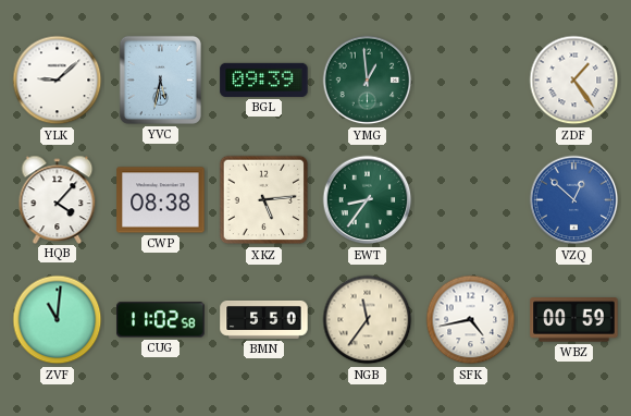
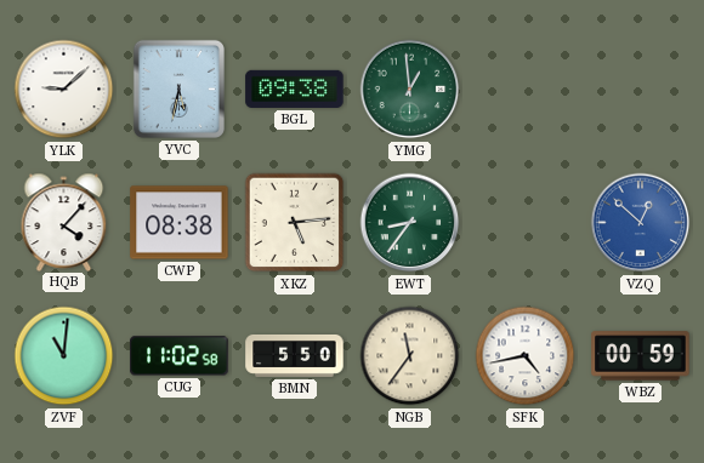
BGL: 09:39 -> 09:38 (295, 88)
ZDF: 1:24 -> none (574, 81)
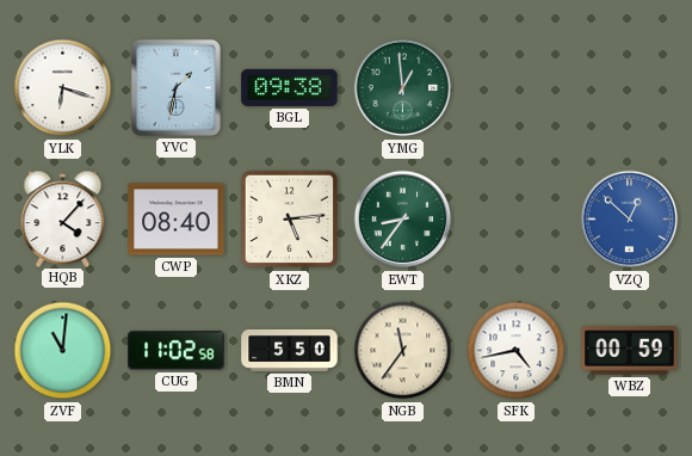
YLK: 9:08 -> 6:18 (63, 88)
YVC: 5:32 -> 1:32 (175, 87)
CWP: 08:38 -> 08:40 (177, 220)
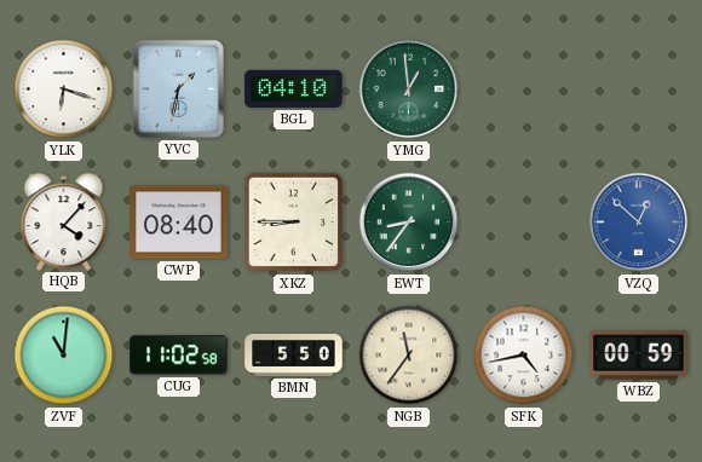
BGL: 09:38 -> 04:10 (294, 88)
XKZ: 5:14 -> 8:45 (294, 223)
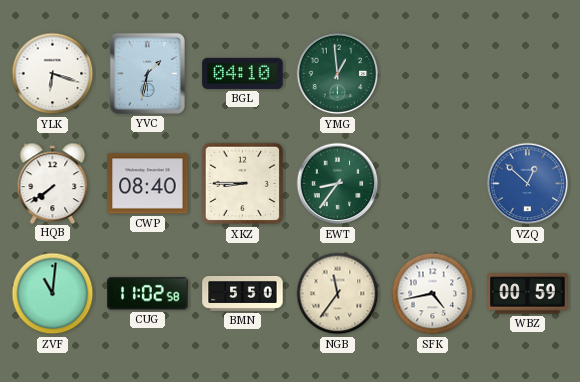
HQB: 4:07 -> 7:39 (53, 183)
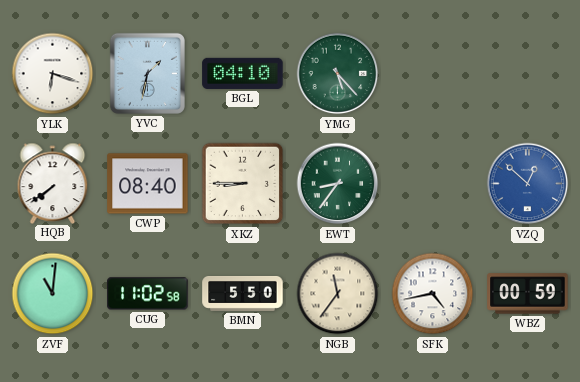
YMG: 12:59 -> 5:23 (338, 74)
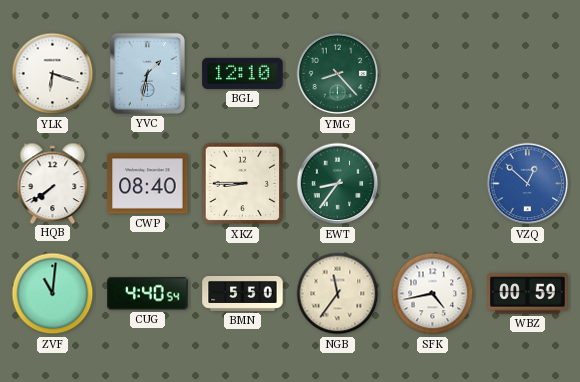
BGL: 04:10 -> 12:10 (243, 73)
YMG: 5:23 -> 8:23 (338, 74)
CUG: 11:02 -> 4:40 (148, 294)
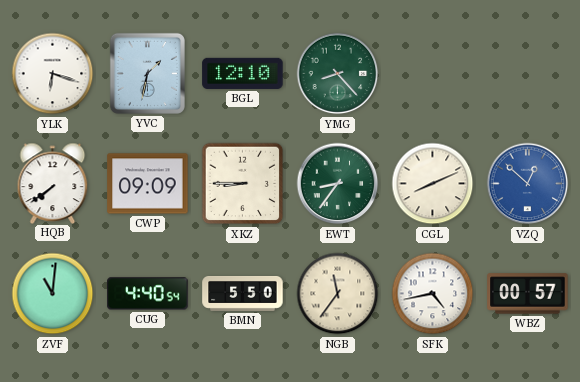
CWP: 08:40 -> 09:09 (148, 184)
CGL: none -> 8:11 (433, 184)
WBZ: 00:59 -> 00:57 (528, 294)
